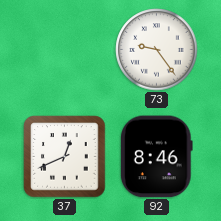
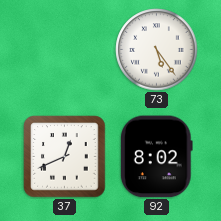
73: 9:24 -> 5:24 (157, 50)
92: 8:46 -> 8:02 (157, 157)
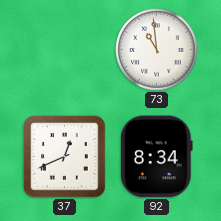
73: 5:24 -> 10:59 (157, 50)
92: 8:02 -> 8:34 (157, 157)
